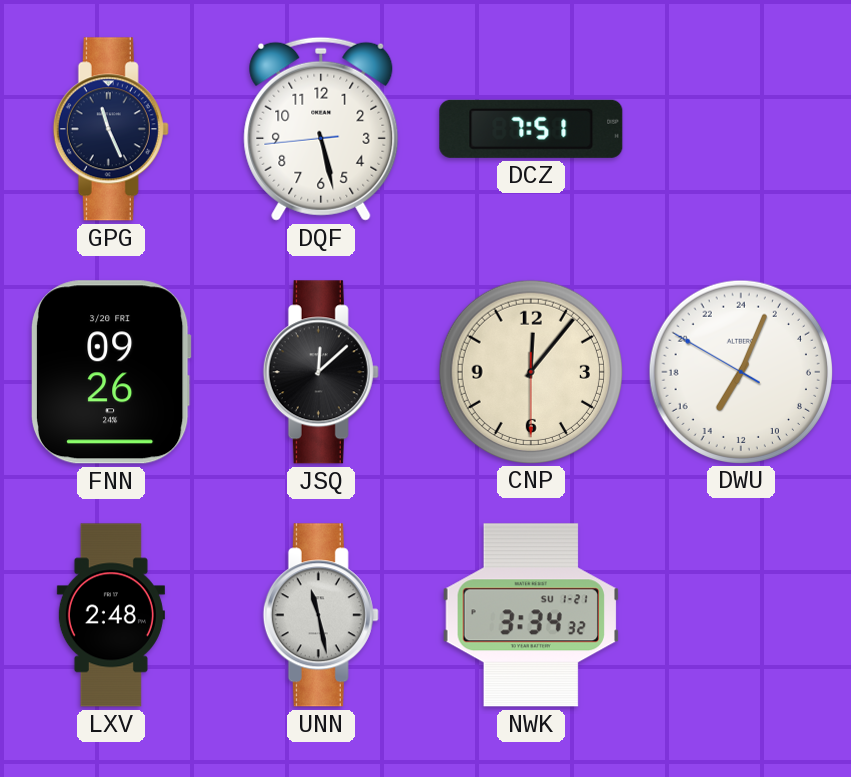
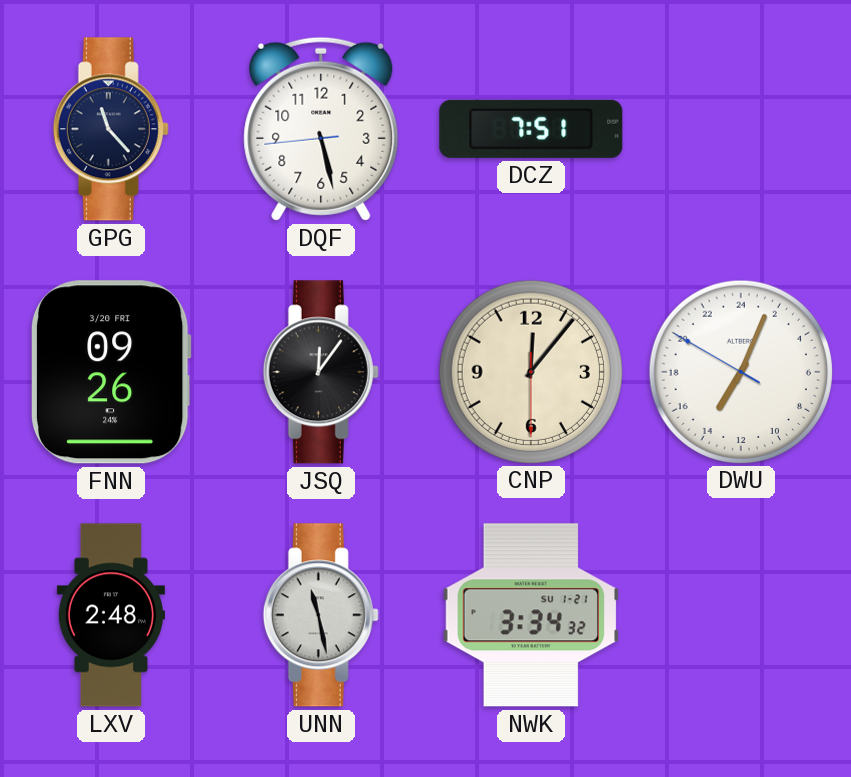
GPG: 11:26 -> 11:23 (111, 129)
JSQ: 12:08 -> 12:06 (321, 372)
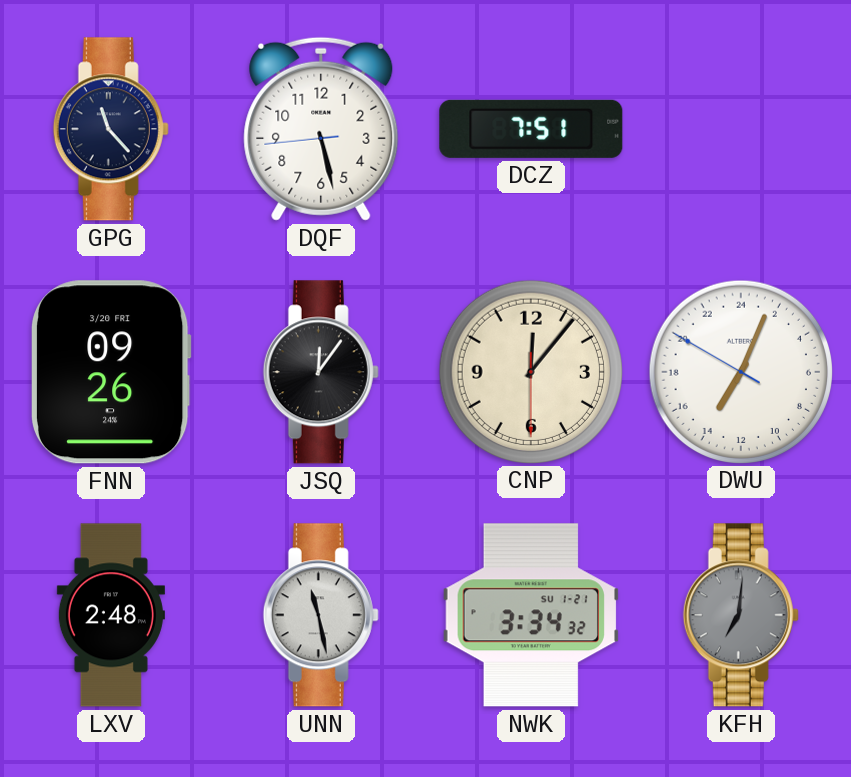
KFH: none -> 7:01 (741, 615)
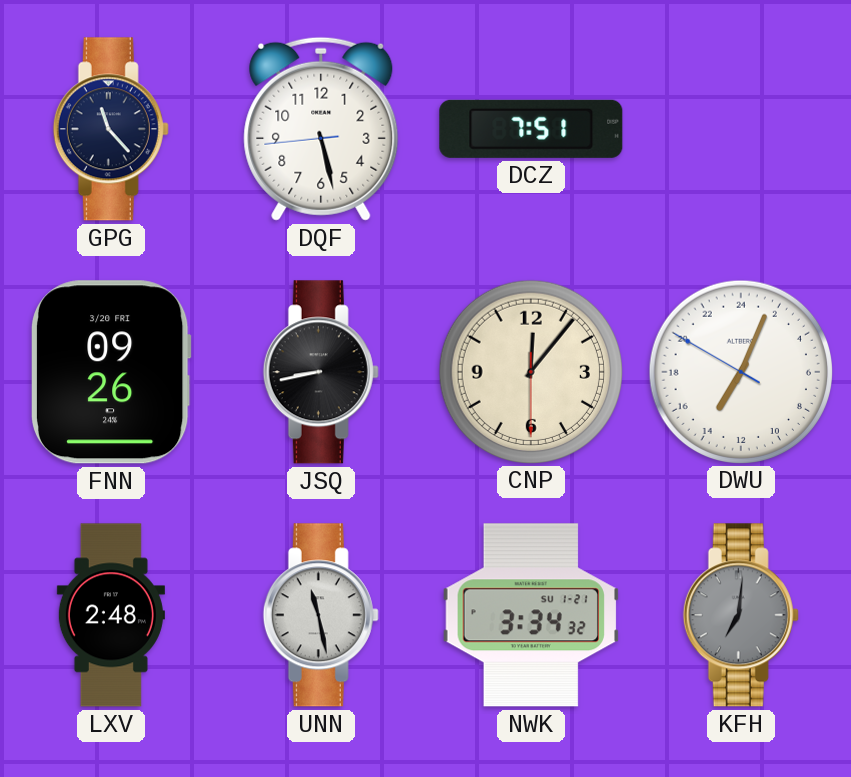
JSQ: 12:06 -> 8:43 (321, 372)
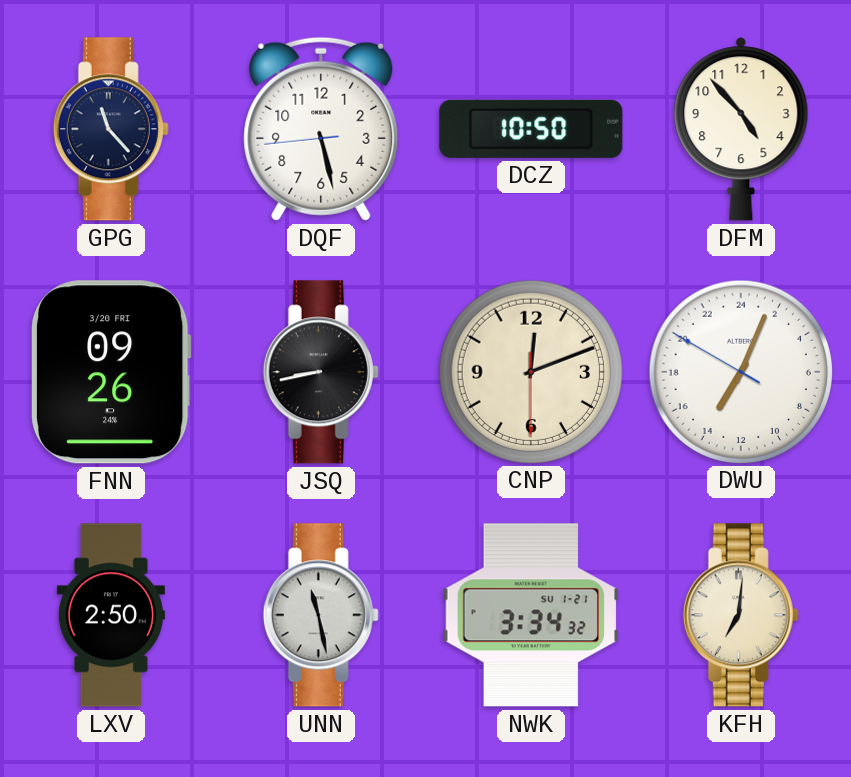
DCZ: 7:51 -> 10:50 (531, 129)
DFM: none -> 4:53 (741, 129)
CNP: 12:06 -> 12:11 (530, 371)
LXV: 2:48 -> 2:50 (111, 615)
KFH dial: grey -> cream (741, 615)
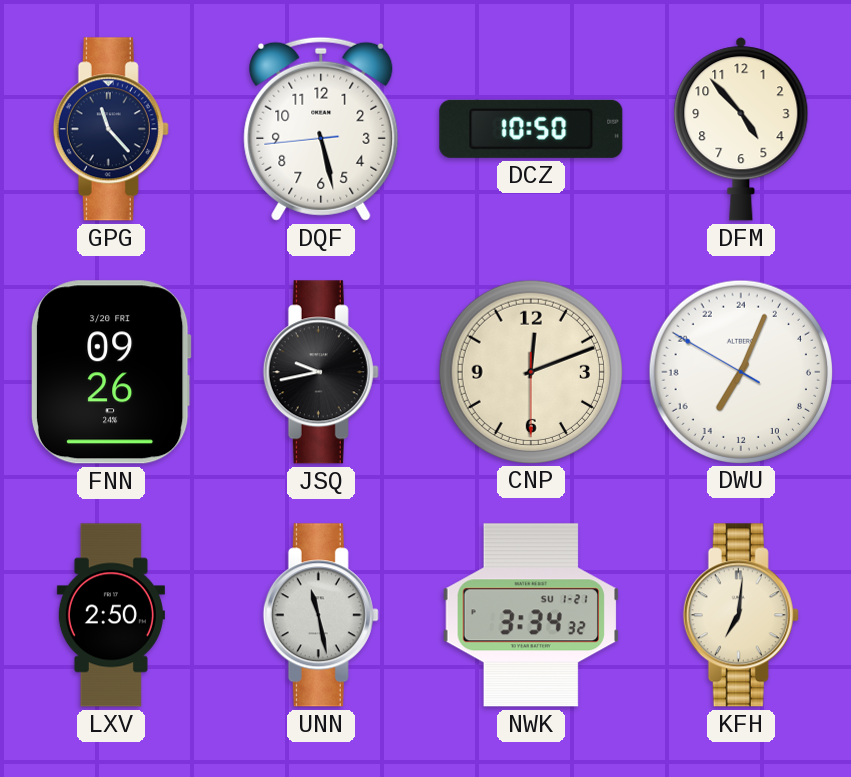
JSQ: 8:43 -> 9:43 (321, 372)
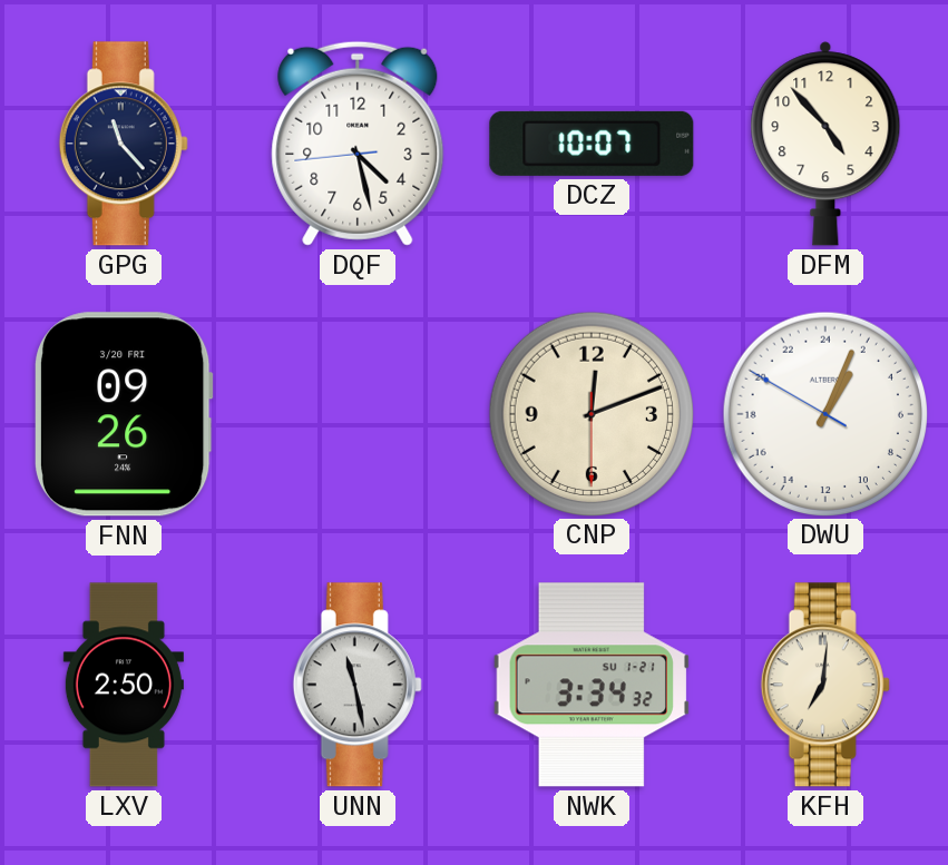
DQF: 5:27 -> 4:27 (358, 144)
DCZ: 10:50 -> 10:07 (592, 144)
JSQ: 9:43 -> none (321, 372)
DWU: 14:03 -> 2:03 (824, 413)
